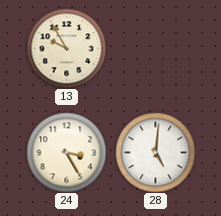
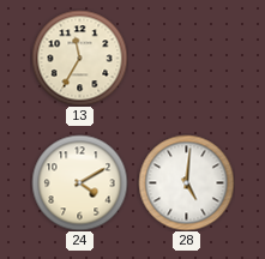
13: 9:55 -> 11:35 (79, 58)
24: 3:25 -> 4:10 (79, 182)
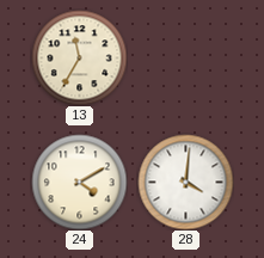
28: 5:01 -> 4:01 (185, 182)
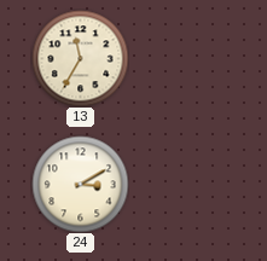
24: 4:10 -> 3:10 (80, 184)
28: 4:01 -> none (185, 182)
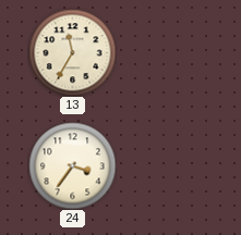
24: 3:10 -> 3:36 (72, 165)
